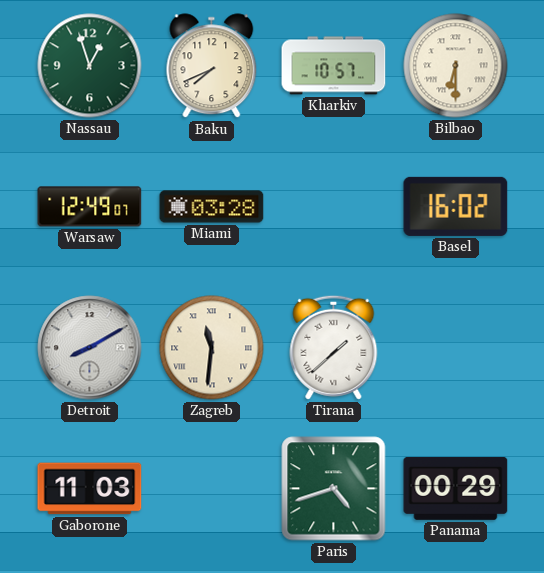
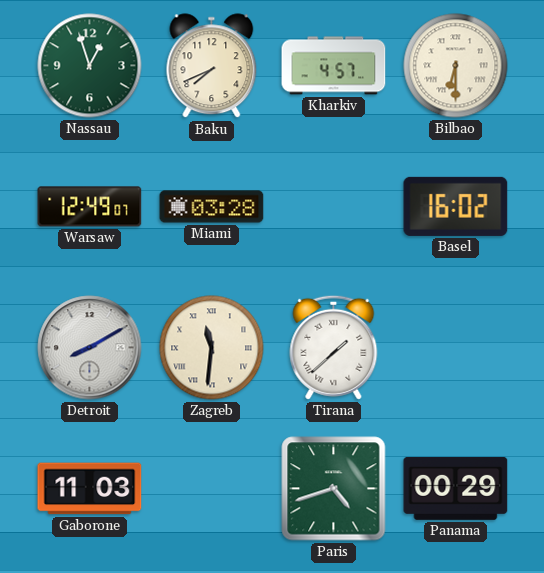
Kharkiv: 10:57 -> 4:57 (334, 66)
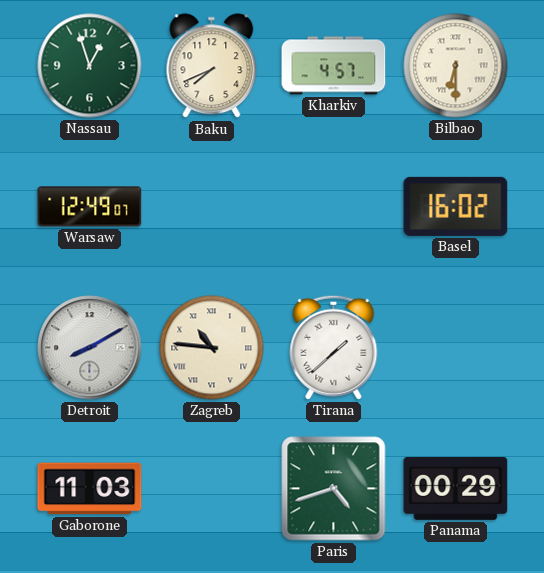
Miami: 03:28 -> none (212, 207)
Zagreb: 11:31 -> 10:46 (212, 348)
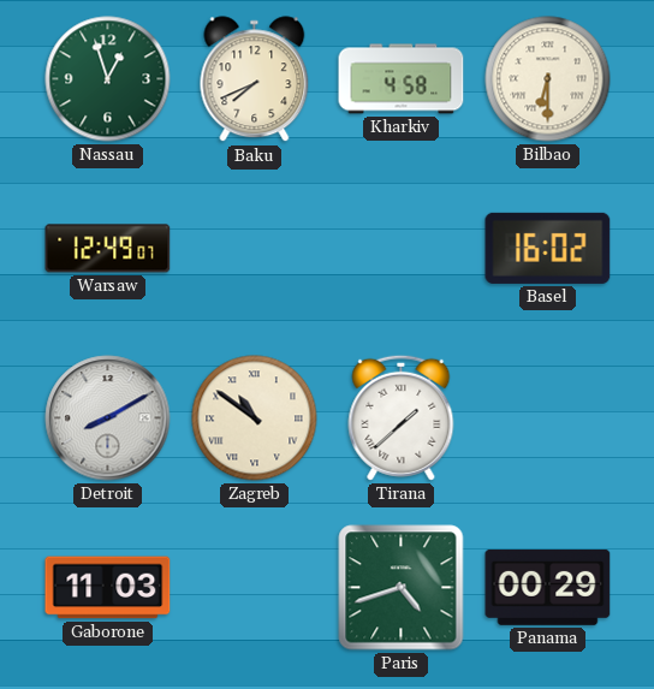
Kharkiv: 4:57 -> 4:58 (402, 79)
Zagreb: 10:46 -> 10:51 (255, 418)
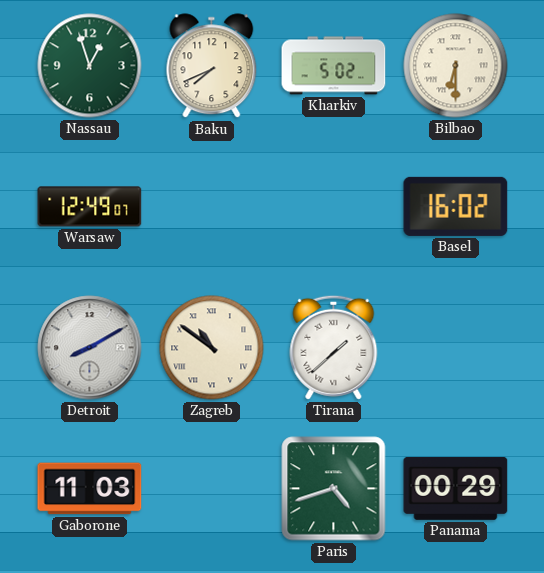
Kharkiv: 4:58 -> 5:02 (334, 66)
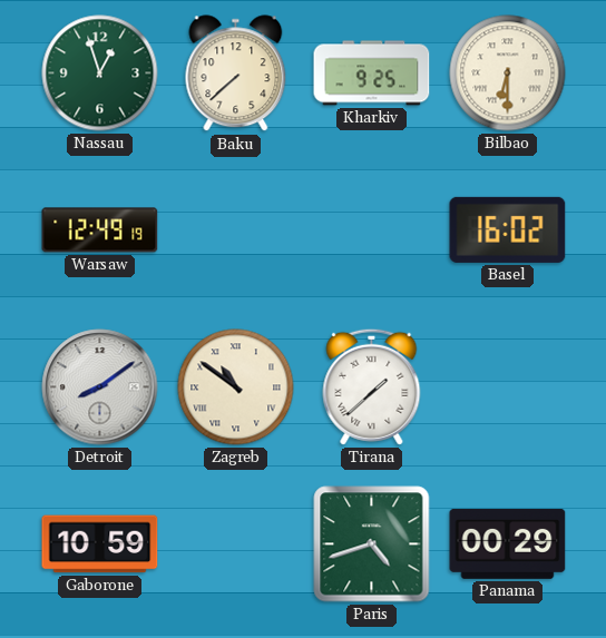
Baku: 7:41 -> 7:38 (236, 73)
Kharkiv: 5:02 -> 9:25 (372, 73)
Warsaw: 12:49:07 -> 12:49:19 (100, 230)
Detroit: 8:10 -> 8:09 (100, 387)
Gaborone: 11:03 -> 10:59 (100, 544)
